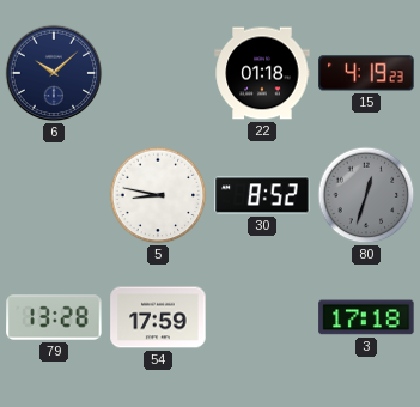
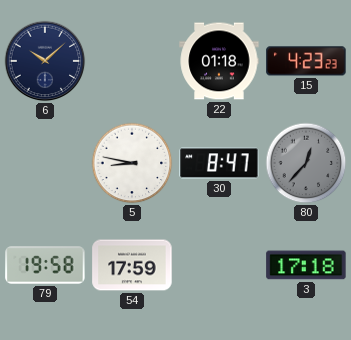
15: 4:19 -> 4:23 (306, 61)
30: 8:52 -> 8:47 (219, 163)
80: 12:33 -> 12:37 (306, 163)
79: 13:28 -> 19:58 (45, 265)
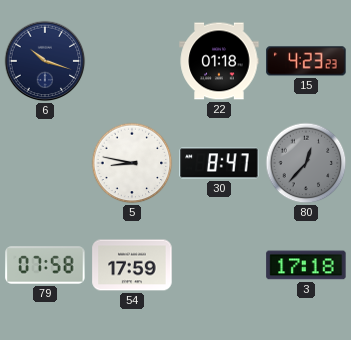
6: 10:08 -> 10:18 (45, 61)
79: 19:58 -> 07:58 (45, 265)
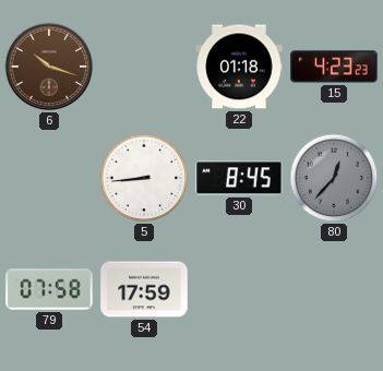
6 dial: navy -> brown (49, 67)
5: 8:47 -> 8:44 (144, 178)
30: 8:47 -> 8:45 (239, 178)
3: 17:18 -> none (306, 265)
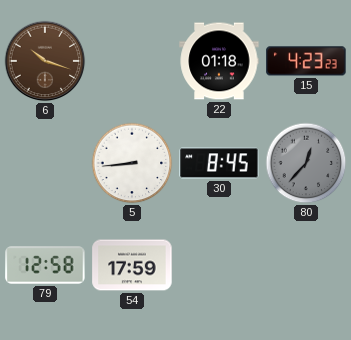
79: 07:58 -> 12:58 (45, 265)
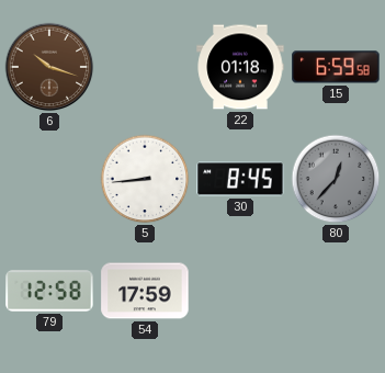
15: 4:23 -> 6:59 (336, 67)
